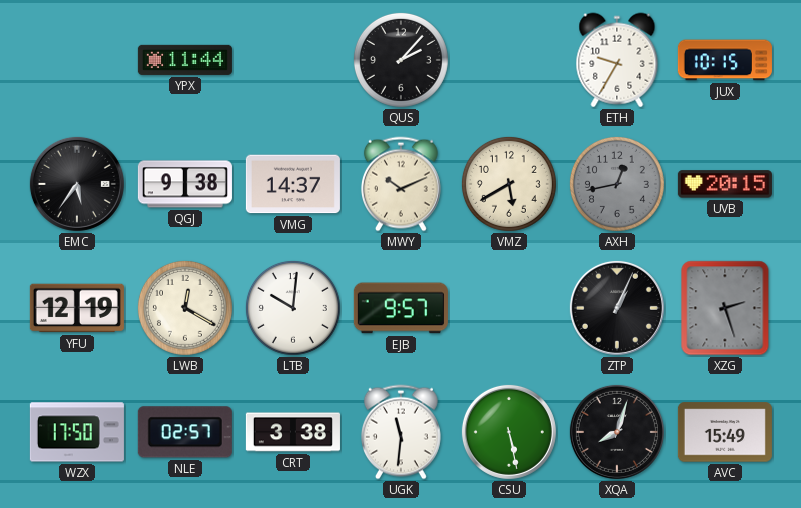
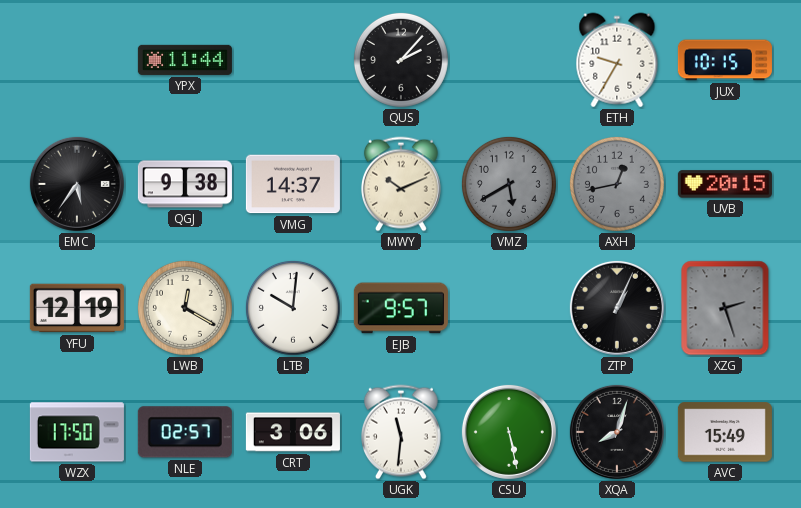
VMZ dial: cream -> grey (509, 184)
CRT: 3:38 -> 3:06 (293, 432)
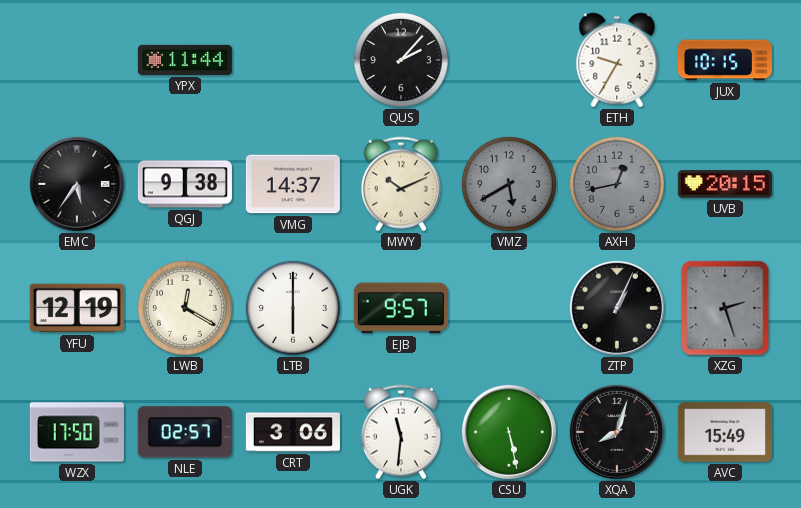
LTB: 10:01 -> 6:00 (293, 308)
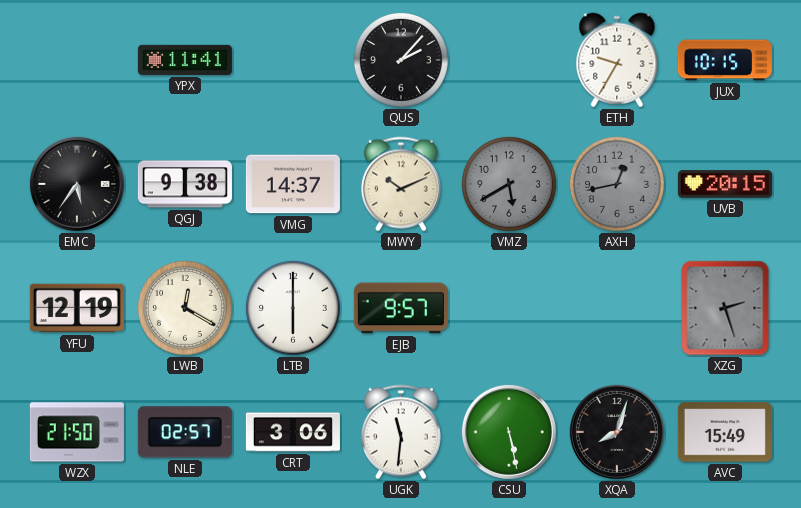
YPX: 11:44 -> 11:41 (185, 60)
ZTP: 1:04 -> none (617, 308)
WZX: 17:50 -> 21:50 (77, 432)
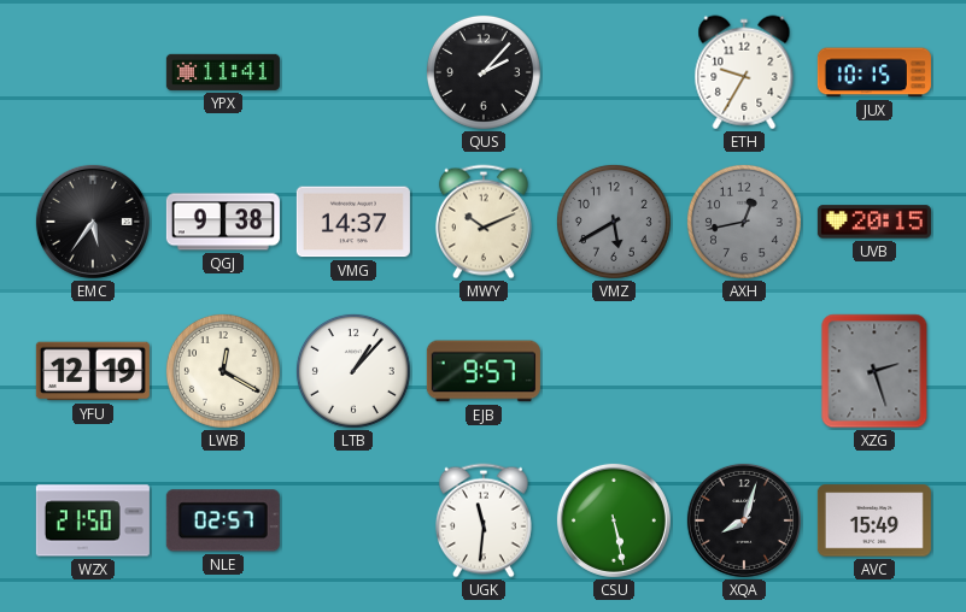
LTB: 6:00 -> 1:07 (353, 371)
CRT: 3:06 -> none (293, 432)
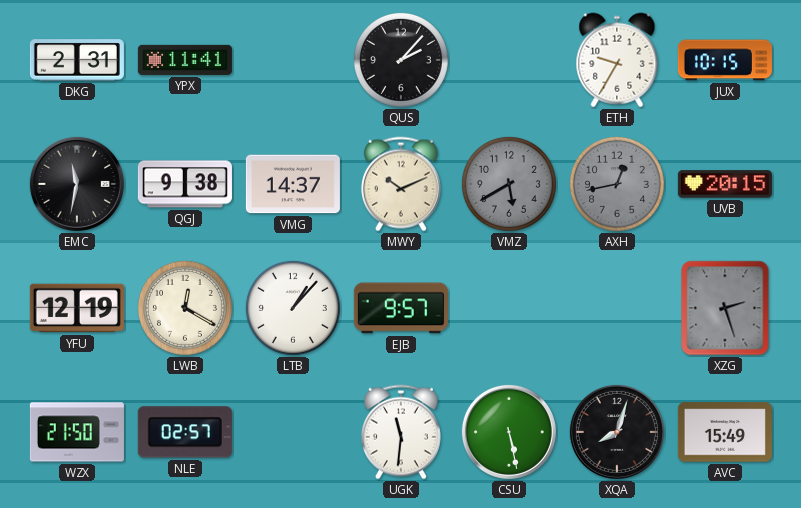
DKG: none -> 2:31 (77, 60)
EMC: 5:36 -> 11:32 (77, 184)
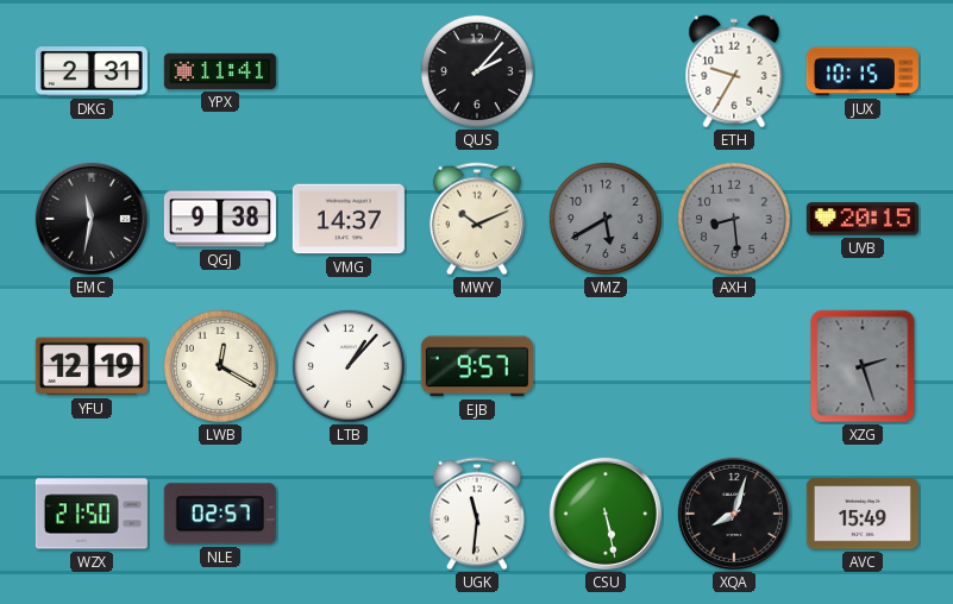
AXH: 12:43 -> 8:29 (734, 219)
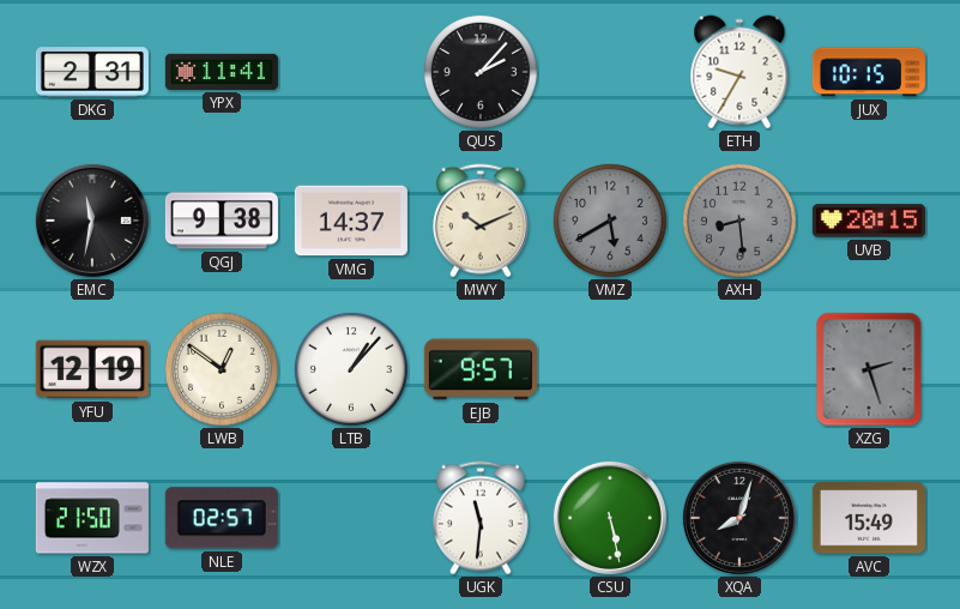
LWB: 12:20 -> 12:51 (222, 369)
